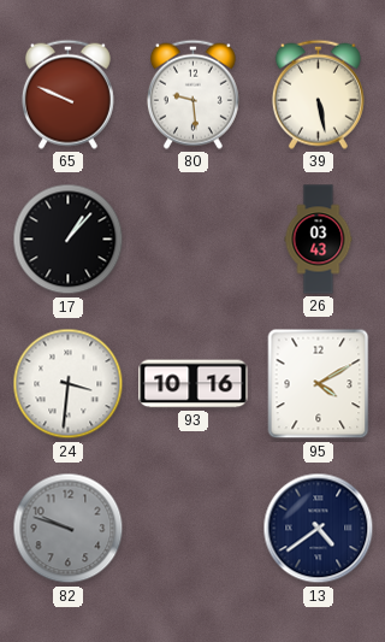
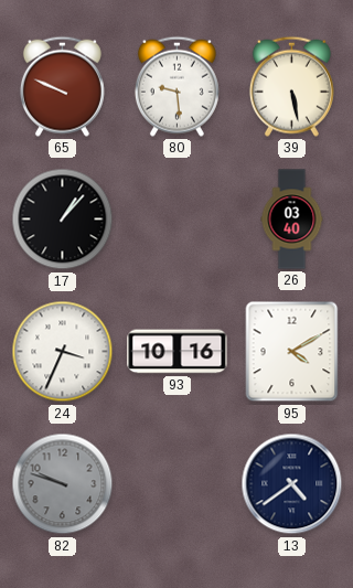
26: 03:43 -> 03:40 (292, 220)
24: 3:31 -> 3:34 (63, 352)
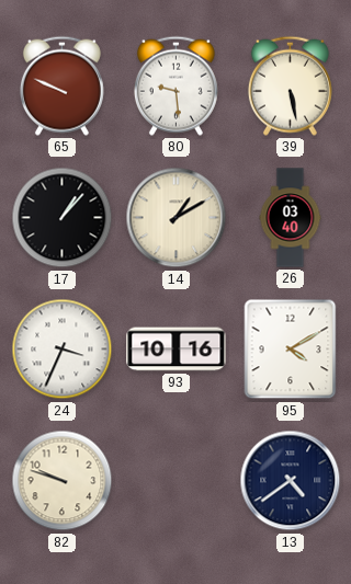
14: none -> 1:10 (177, 218)
82 dial: grey -> cream (63, 481)
